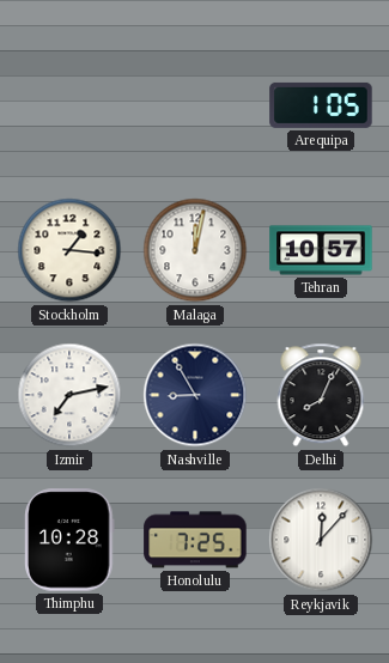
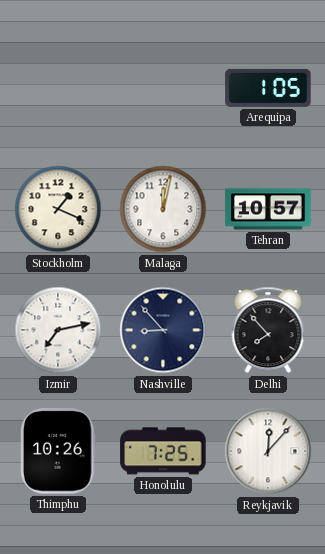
Stockholm: 1:16 -> 1:19 (58, 209)
Nashville: 8:55 -> 8:53 (163, 330)
Delhi: 8:04 -> 7:53 (268, 330)
Thimphu: 10:28 -> 10:26 (58, 451)
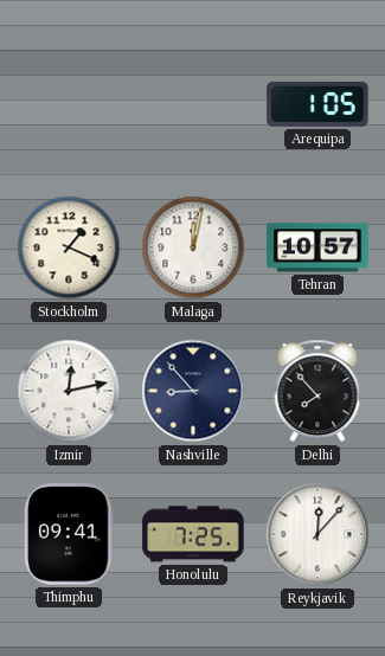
Izmir: 7:13 -> 12:13 (69, 391)
Thimphu: 10:26 -> 09:41 (69, 534)
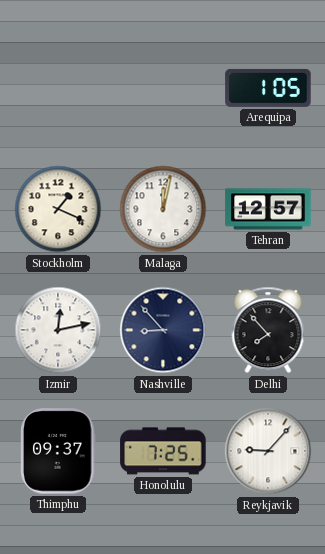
Tehran: 10:57 -> 12:57 (268, 209)
Thimphu: 09:41 -> 09:37 (58, 451)
Reykjavik: 12:07 -> 9:07 (268, 451)
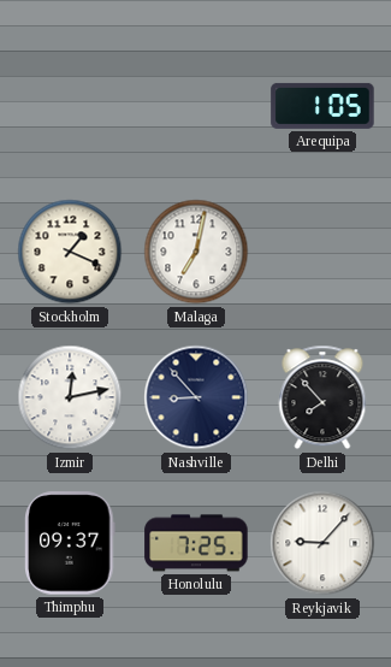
Malaga: 12:02 -> 7:02 (196, 252)
Tehran: 12:57 -> none (268, 209)
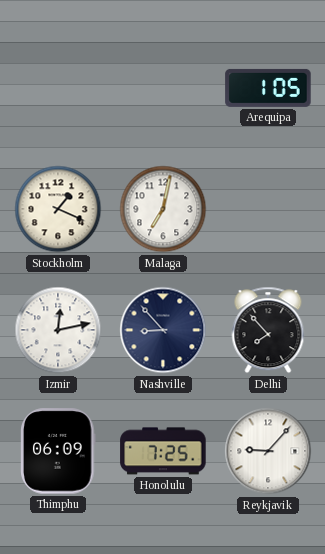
Thimphu: 09:37 -> 06:09 (58, 451)
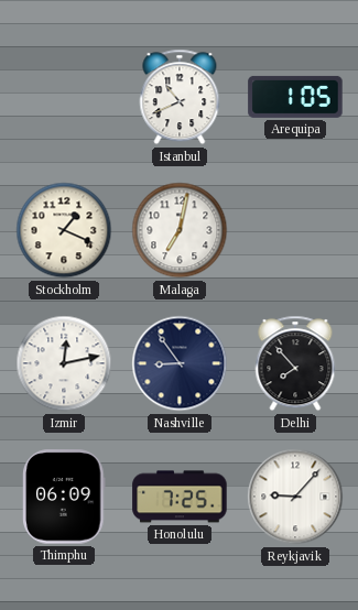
Istanbul: none -> 10:41 (180, 97)
Nashville: 8:53 -> 8:54 (180, 363)
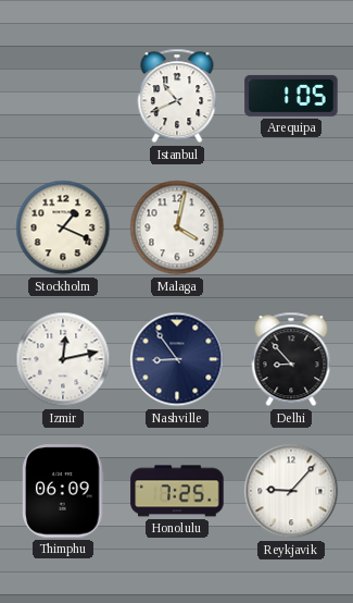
Malaga: 7:02 -> 4:02 (177, 227)
Delhi: 7:53 -> 8:53 (291, 359)
